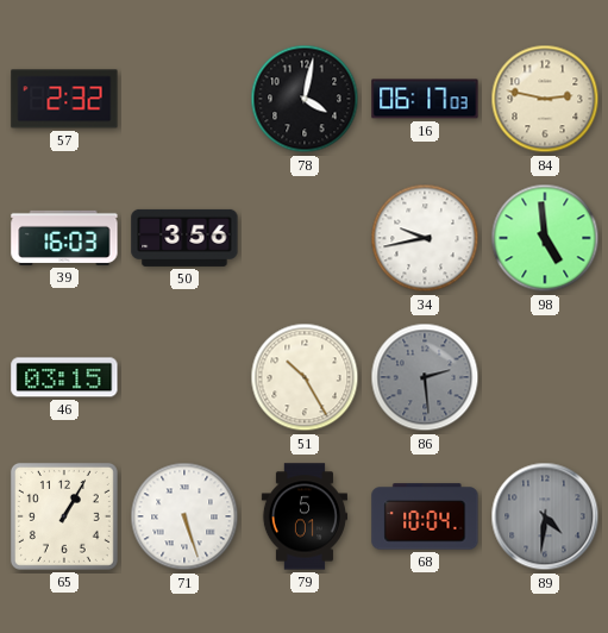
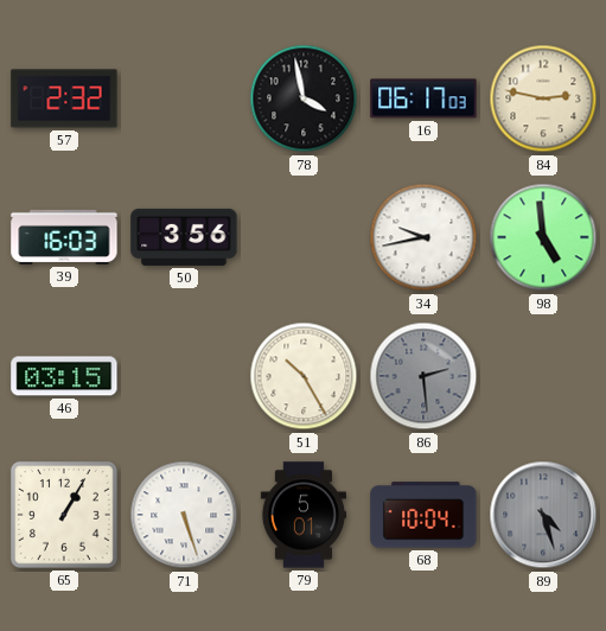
78: 4:02 -> 3:58 (304, 98)
89: 4:31 -> 4:27 (543, 515)
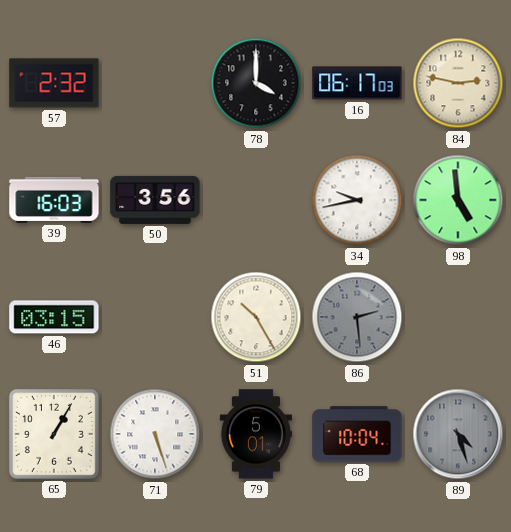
78: 3:58 -> 4:00 (256, 83)
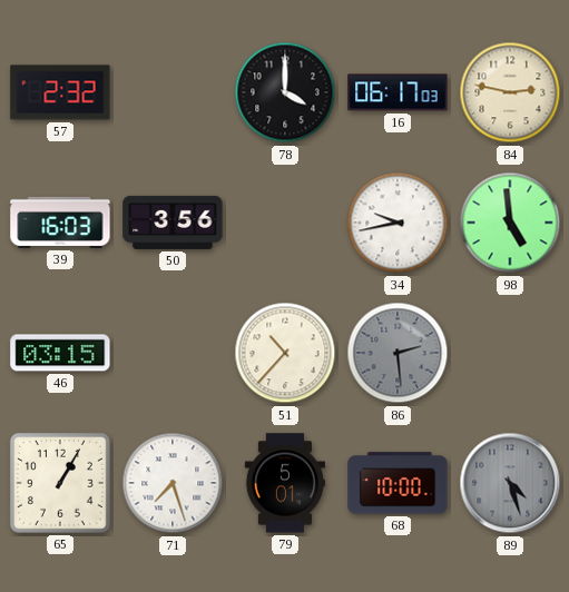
51: 10:25 -> 10:37 (285, 353)
71: 5:27 -> 7:27 (173, 483)
68: 10:04 -> 10:00 (398, 483)
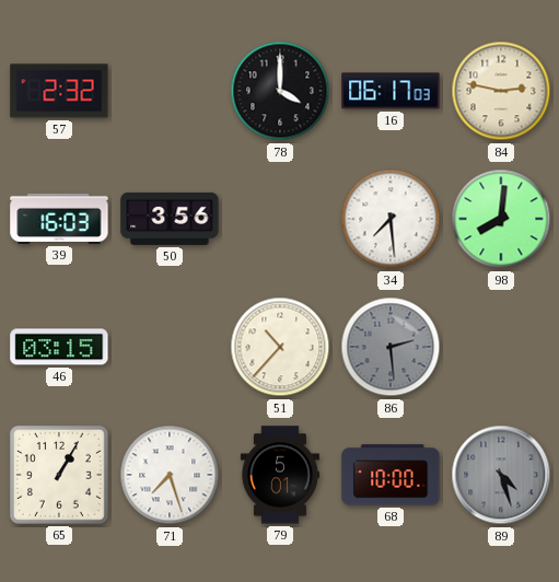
34: 9:43 -> 7:29 (391, 219)
98: 4:59 -> 8:01 (501, 219)
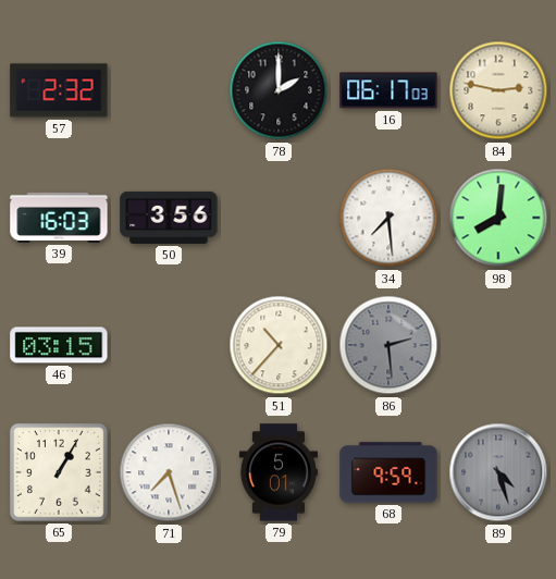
78: 4:00 -> 2:00 (279, 90)
68: 10:00 -> 9:59 (388, 472)
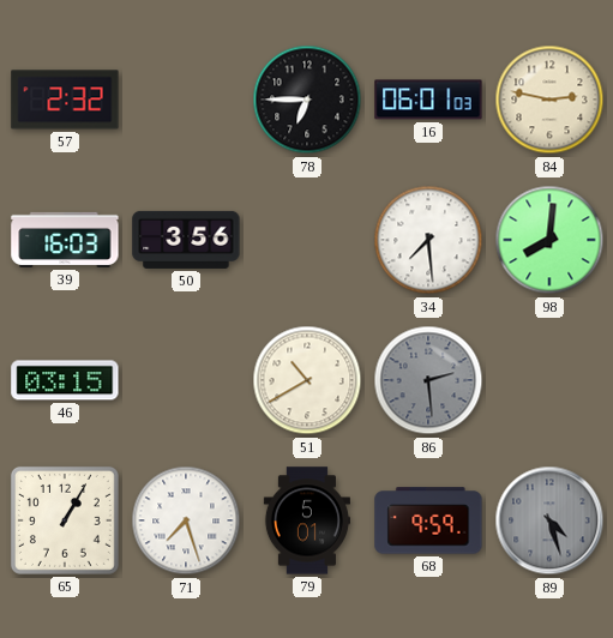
78: 2:00 -> 6:45 (307, 100)
16: 06:17 -> 06:01 (428, 100)
51: 10:37 -> 10:40 (307, 380)
